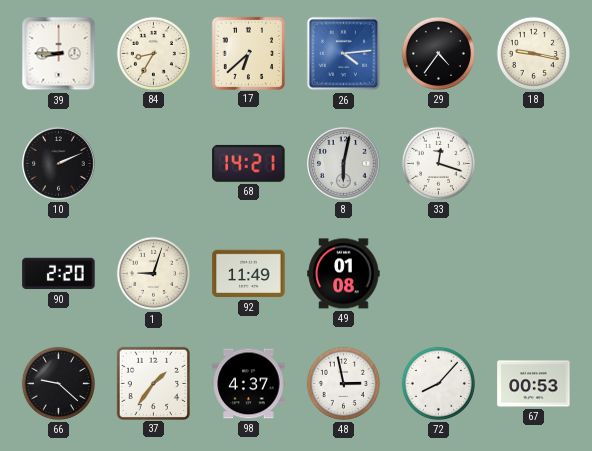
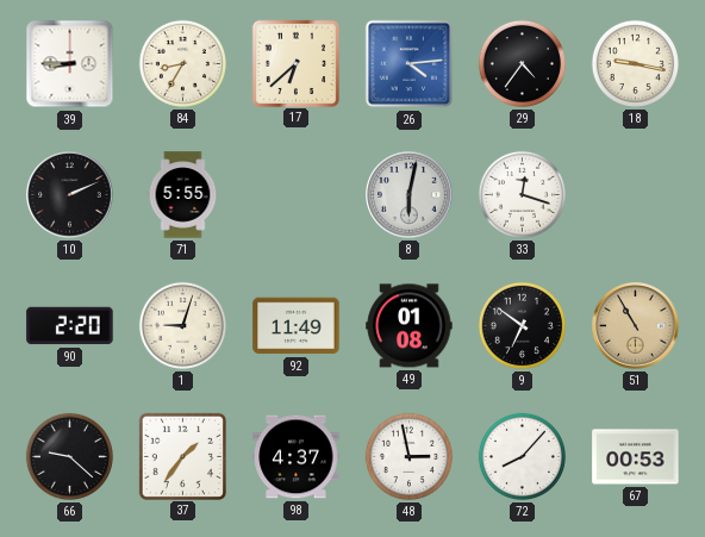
71: none -> 5:55 (183, 195)
68: 14:21 -> none (249, 163)
9: none -> 6:51 (522, 325)
51: none -> 10:55 (636, 326)
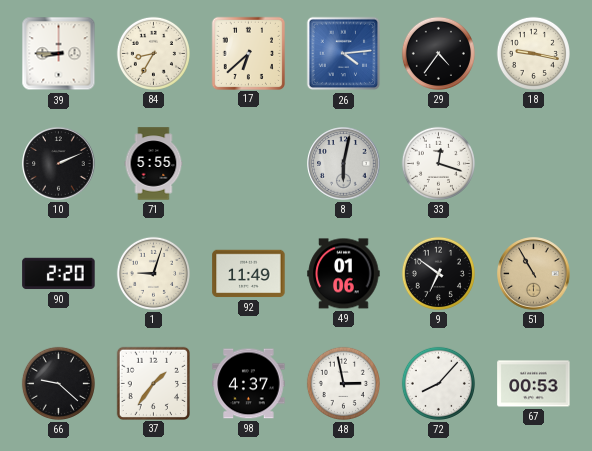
49: 01:08 -> 01:06 (344, 274)
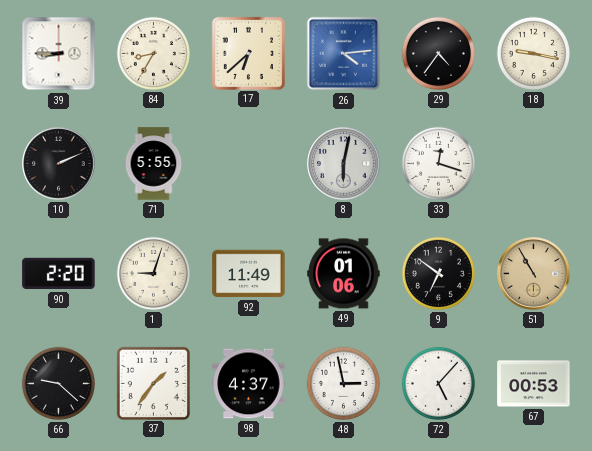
72: 8:07 -> 5:07 (438, 383)
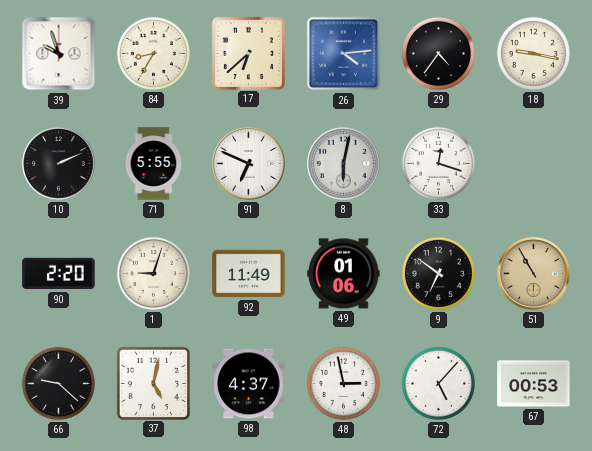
39: 8:45 -> 9:57 (59, 54)
91: none -> 6:49 (249, 164)
37: 1:36 -> 5:02 (153, 383)
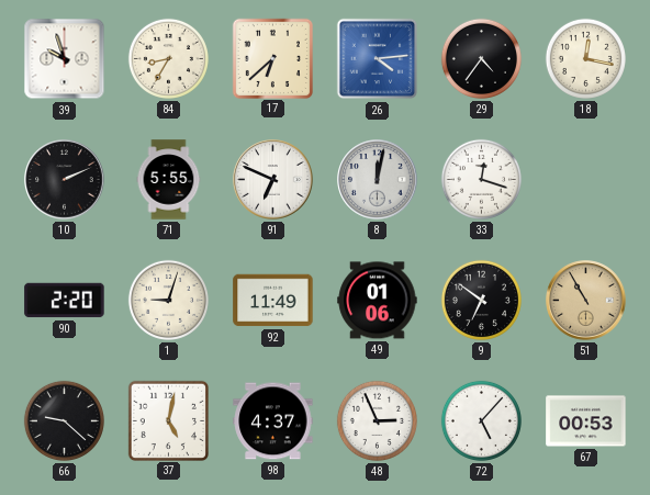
18: 9:17 -> 12:17 (585, 58)
8: 6:02 -> 12:02 (378, 180)
48: 2:58 -> 2:56 (377, 420)
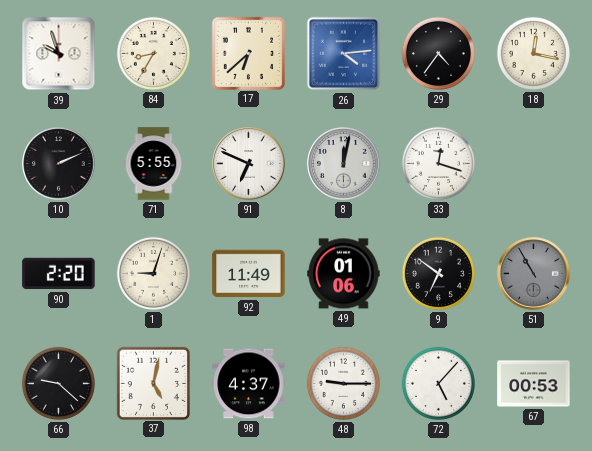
51 dial: champagne -> grey (534, 274)
48: 2:56 -> 9:15 (343, 383)
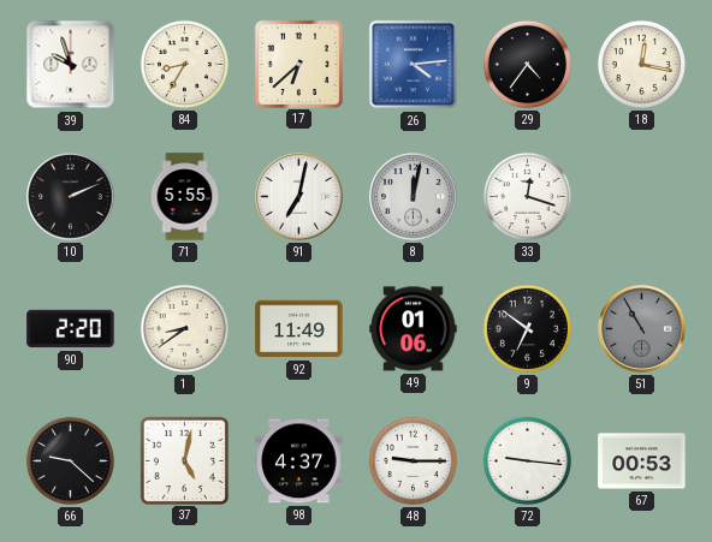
91: 6:49 -> 7:02 (299, 197)
1: 9:03 -> 8:39 (184, 328)
72: 5:07 -> 9:16 (527, 460)
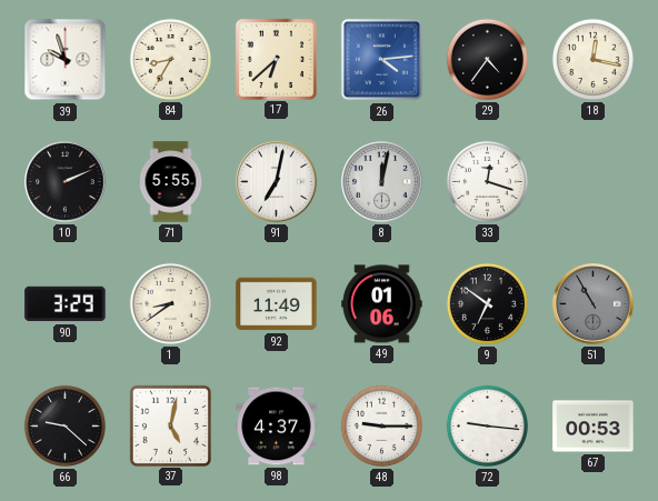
90: 2:20 -> 3:29 (66, 304)
